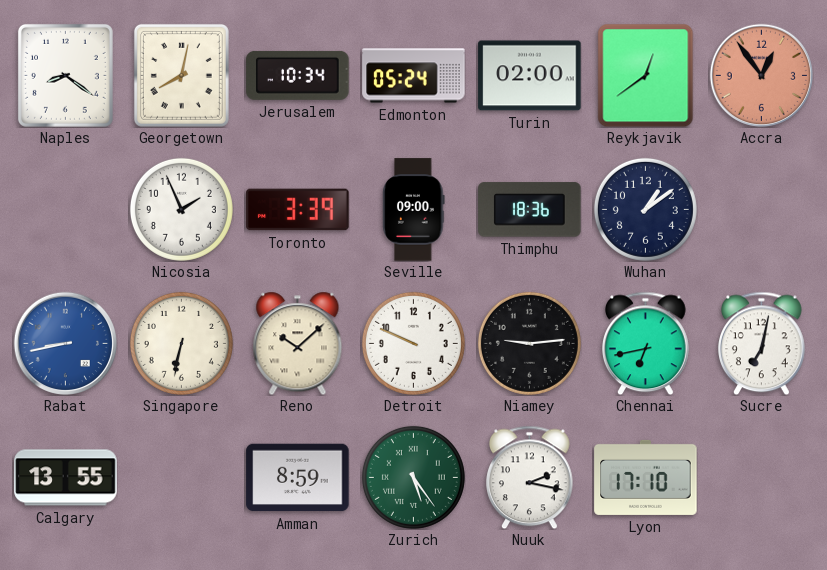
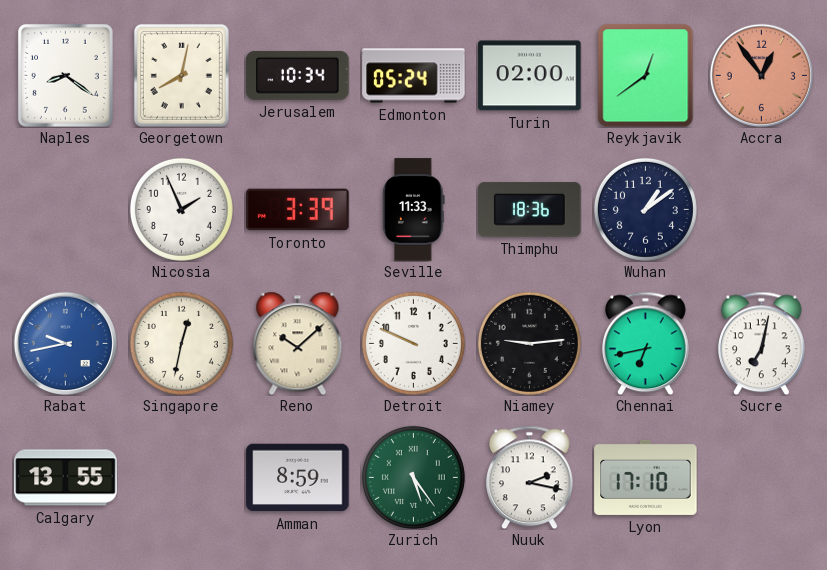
Seville: 09:00 -> 11:33 (414, 210)
Rabat: 8:43 -> 9:43 (65, 343)
Singapore: 6:32 -> 12:32 (181, 343)
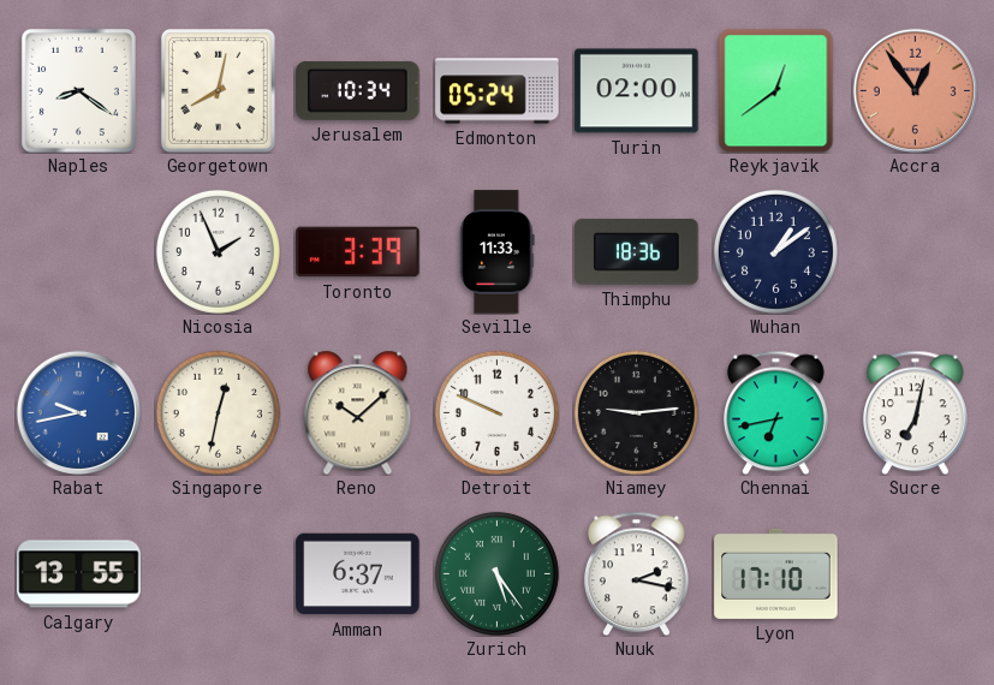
Amman: 8:59 -> 6:37 (358, 574)
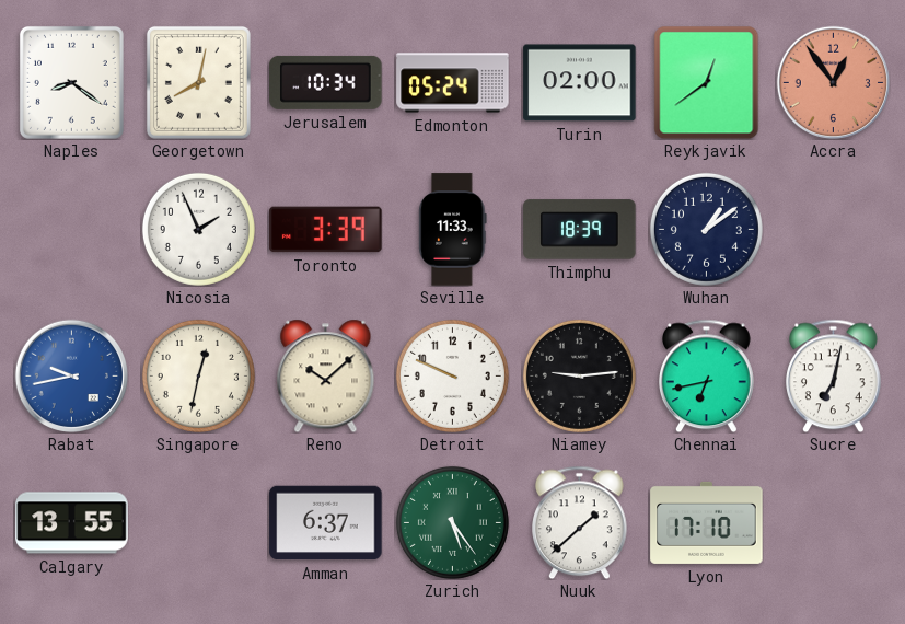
Thimphu: 18:36 -> 18:39 (580, 230)
Nuuk: 2:17 -> 1:38 (580, 522)
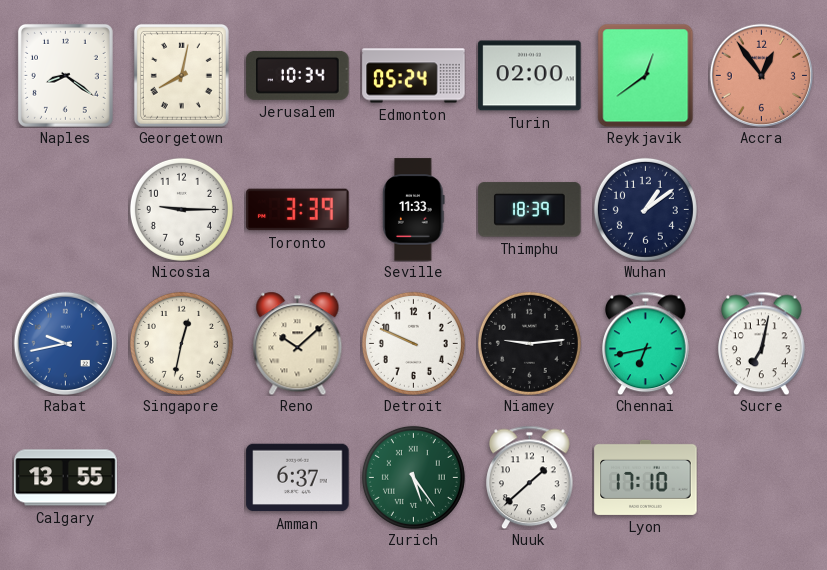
Nicosia: 1:56 -> 9:15 (181, 209)
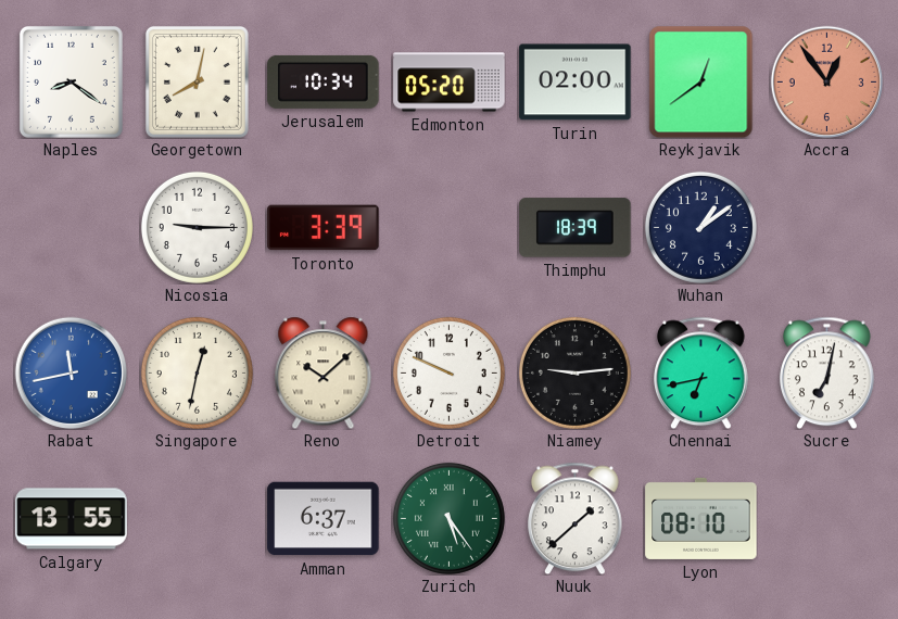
Edmonton: 05:24 -> 05:20 (450, 83)
Seville: 11:33 -> none (414, 210)
Rabat: 9:43 -> 11:43 (71, 372)
Lyon: 17:10 -> 08:10 (701, 518)
